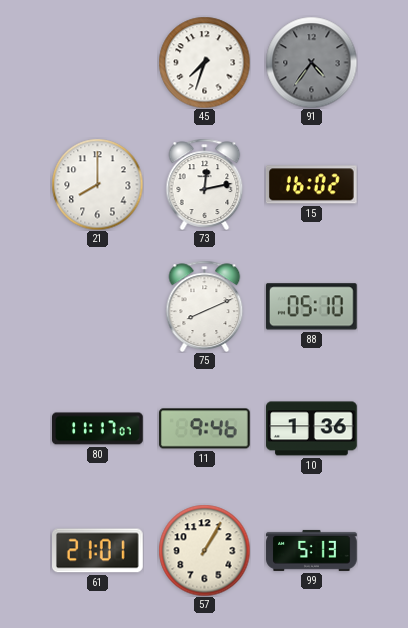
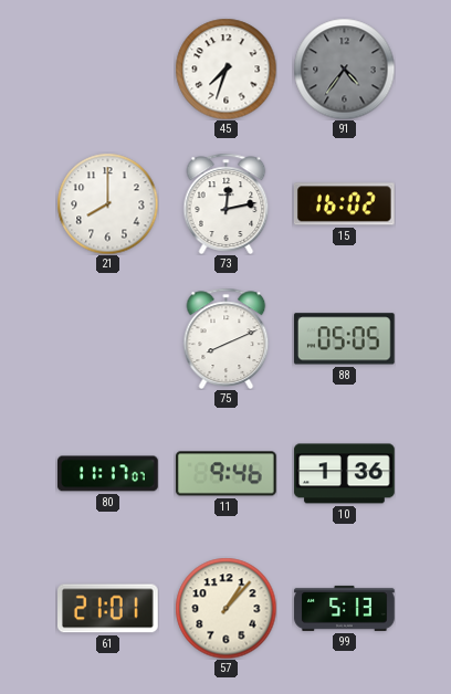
88: 05:10 -> 05:05 (344, 339)
57: 1:05 -> 1:07 (225, 608)
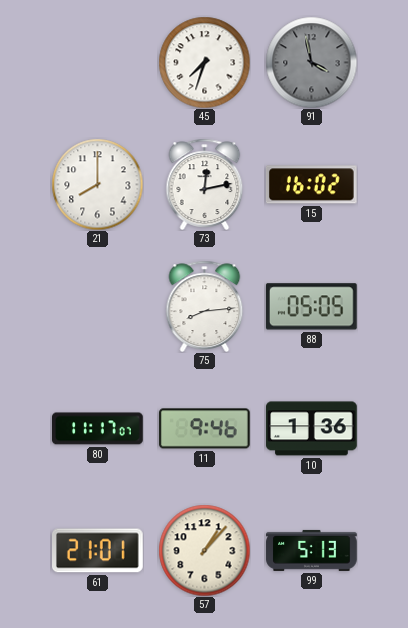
91: 4:36 -> 3:58 (311, 62)
75: 8:11 -> 8:14 (205, 306)
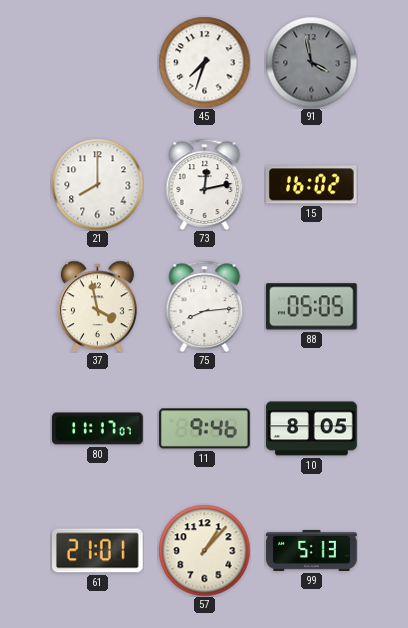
37: none -> 3:58 (97, 306)
10: 1:36 -> 8:05 (312, 429)
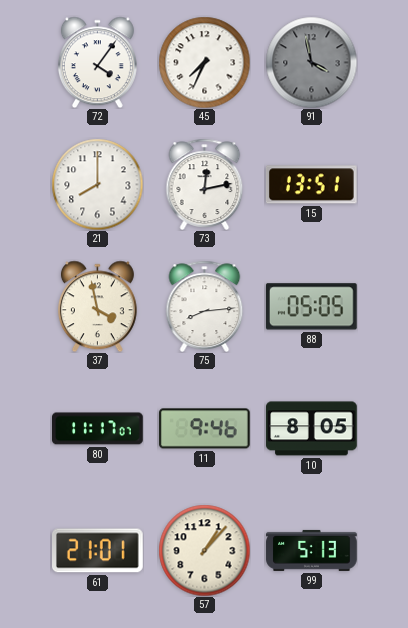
72: none -> 4:06 (97, 62)
45: 7:33 -> 7:34 (204, 62)
15: 16:02 -> 13:51 (311, 185)
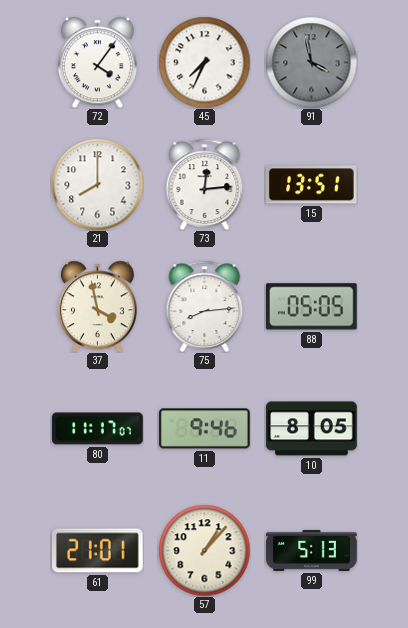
73: 12:13 -> 12:14 (205, 184)
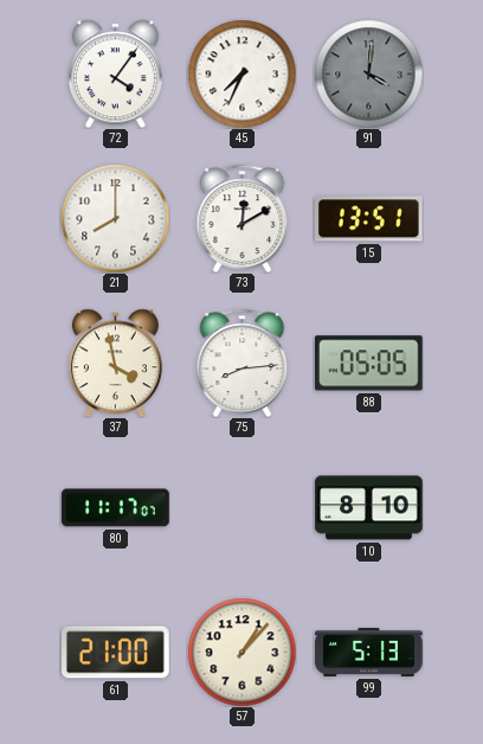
91: 3:58 -> 4:01 (368, 73)
73: 12:14 -> 12:10 (243, 218)
11: 9:46 -> none (205, 429)
10: 8:05 -> 8:10 (369, 508)
61: 21:01 -> 21:00 (116, 653)
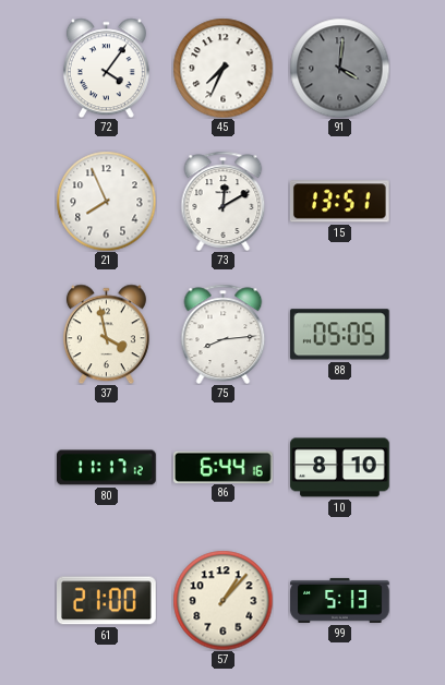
21: 8:00 -> 7:56 (106, 201)
80: 11:17:07 -> 11:17:12 (107, 468)
86: none -> 6:44 (224, 467)
